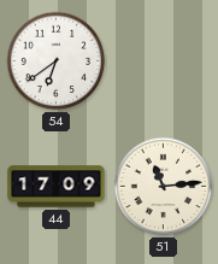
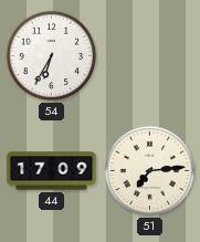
54: 6:39 -> 6:35 (52, 56)
51: 11:14 -> 7:14 (150, 171)
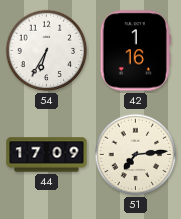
42: none -> 1:16 (135, 51)
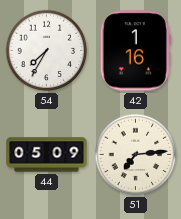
54: 6:35 -> 7:35 (47, 51)
44: 17:09 -> 05:09 (47, 155)
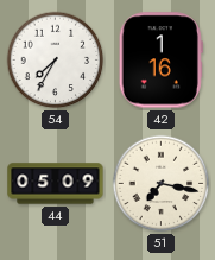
51: 7:14 -> 7:17 (162, 184)
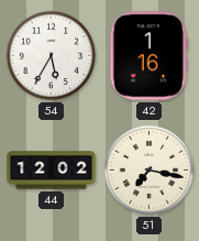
54: 7:35 -> 5:35 (52, 56)
44: 05:09 -> 12:02 (52, 171)
